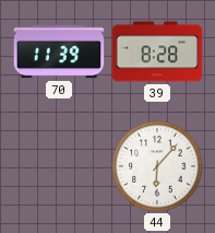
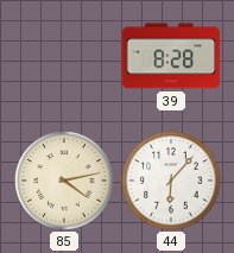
70: 11:39 -> none (59, 51)
85: none -> 4:13 (64, 181)
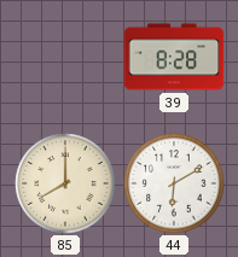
85: 4:13 -> 8:00 (65, 183)
44: 6:07 -> 6:10 (174, 183)
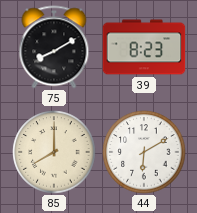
75: none -> 8:10 (54, 47)
39: 8:28 -> 8:23 (144, 47)
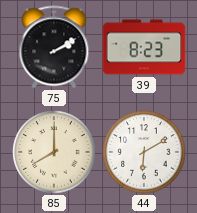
75: 8:10 -> 2:10 (54, 47)
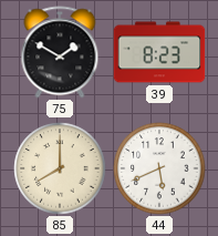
75: 2:10 -> 1:50 (60, 52)
44: 6:10 -> 5:41 (159, 168)
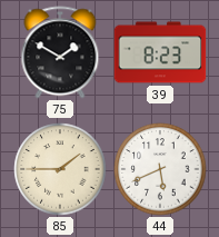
85: 8:00 -> 1:45 (60, 169)
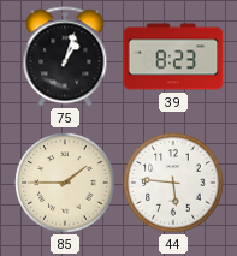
75: 1:50 -> 1:03 (65, 56)
44: 5:41 -> 5:46 (173, 183)
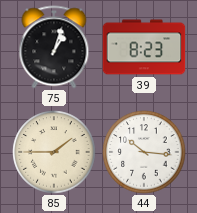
44: 5:46 -> 10:16 (144, 152)
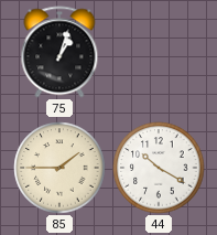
39: 8:23 -> none (144, 47)
44: 10:16 -> 10:20 (159, 168)
